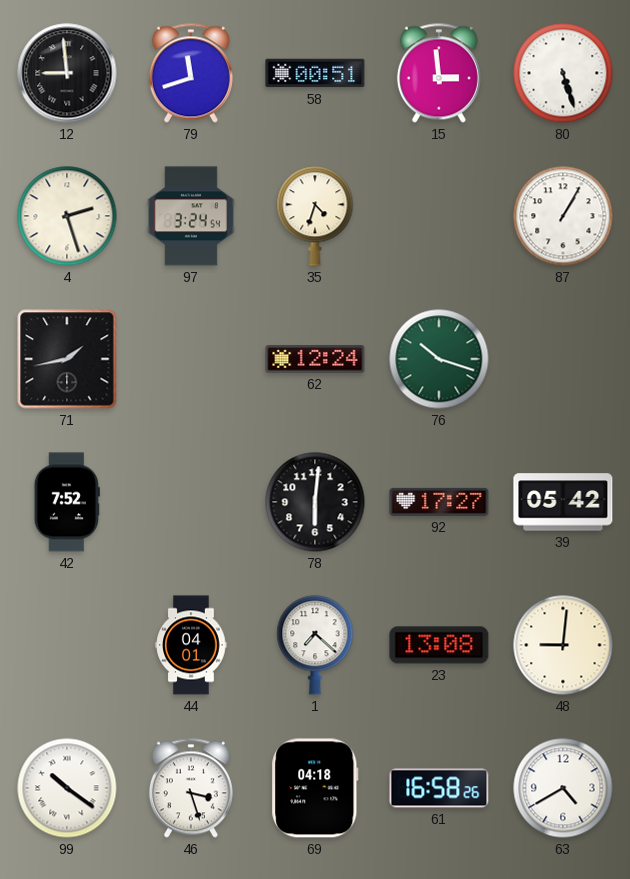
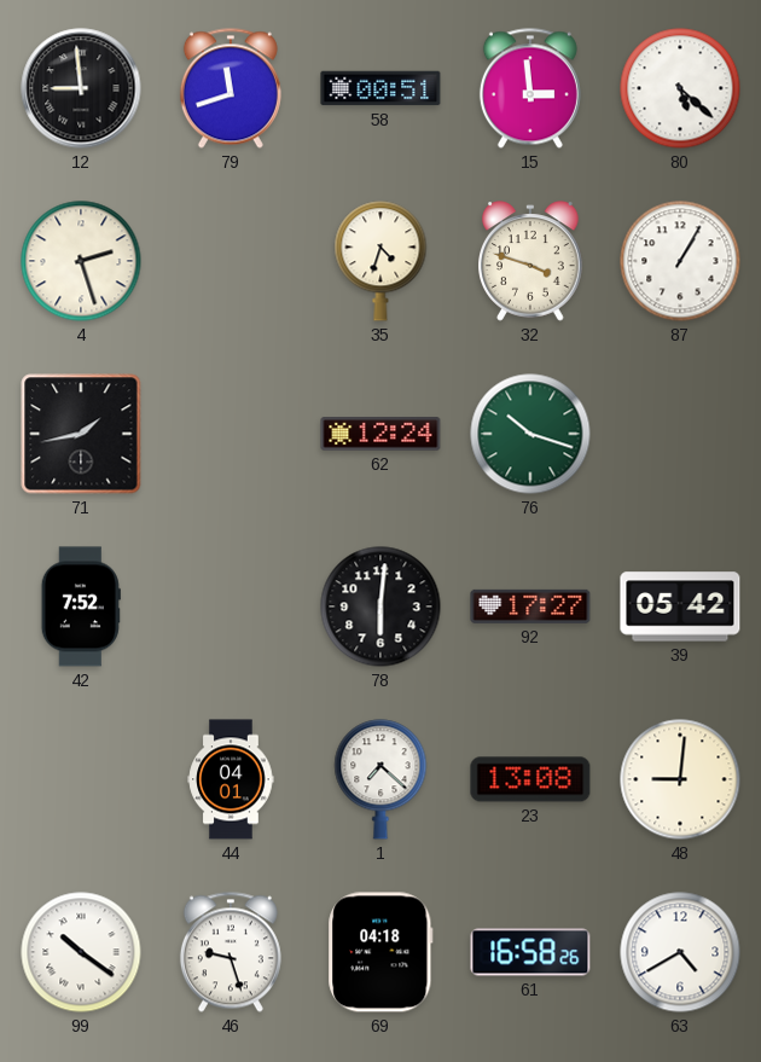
80: 5:27 -> 5:22 (680, 88)
97: 3:24 -> none (191, 216)
32: none -> 3:48 (531, 261)
46: 3:27 -> 9:27 (231, 952)
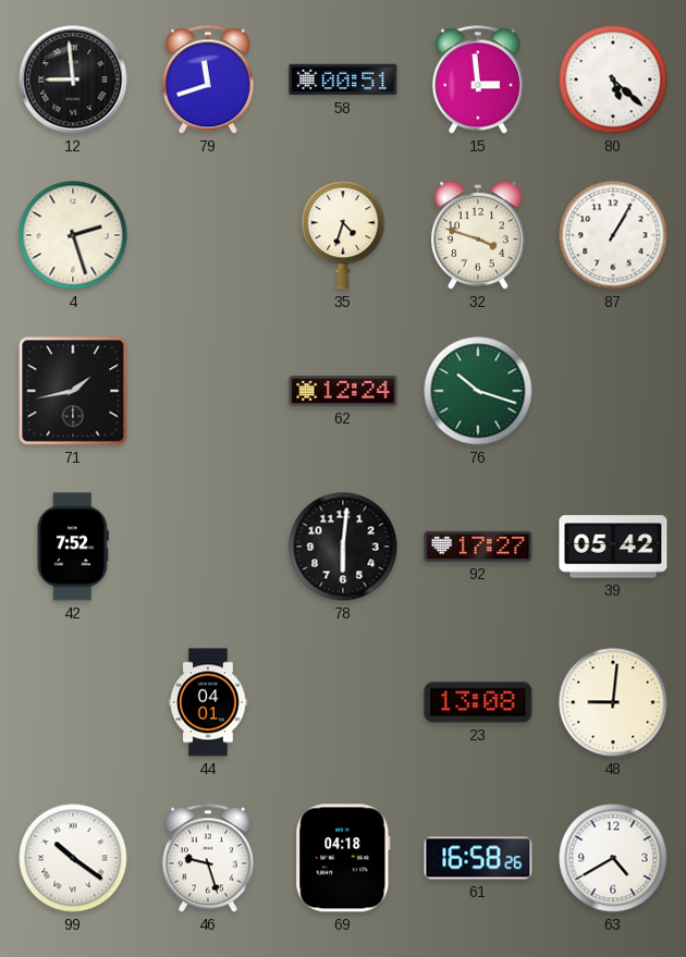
1: 7:22 -> none (380, 779)
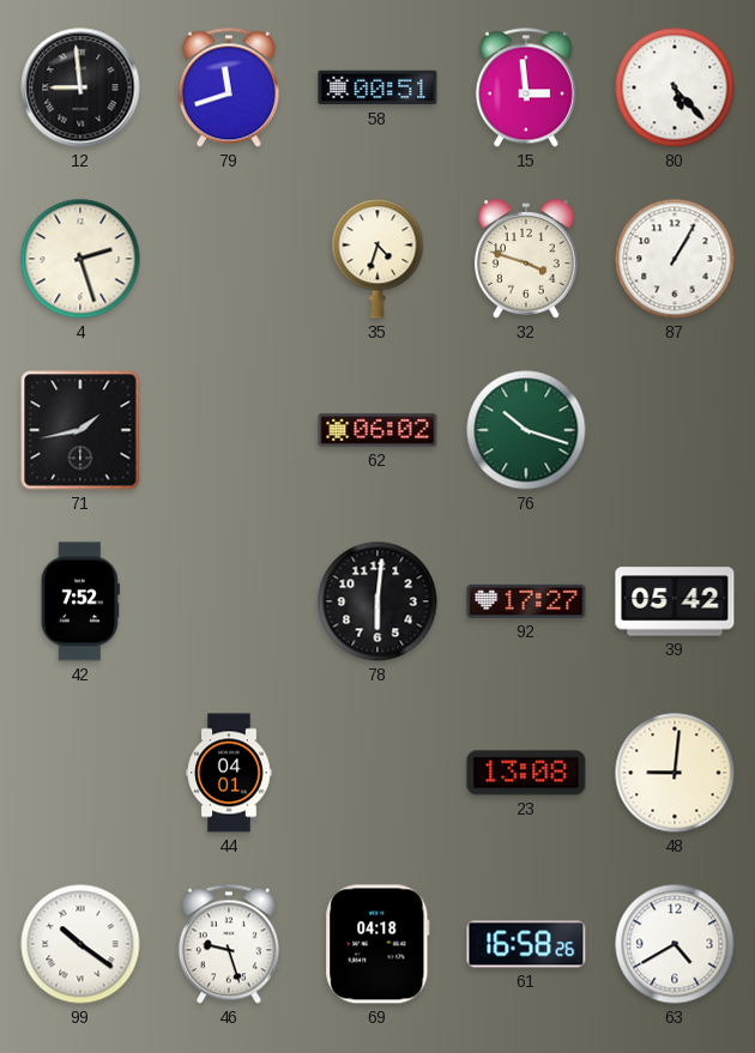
80: 5:22 -> 5:23 (675, 87)
62: 12:24 -> 06:02 (377, 430)
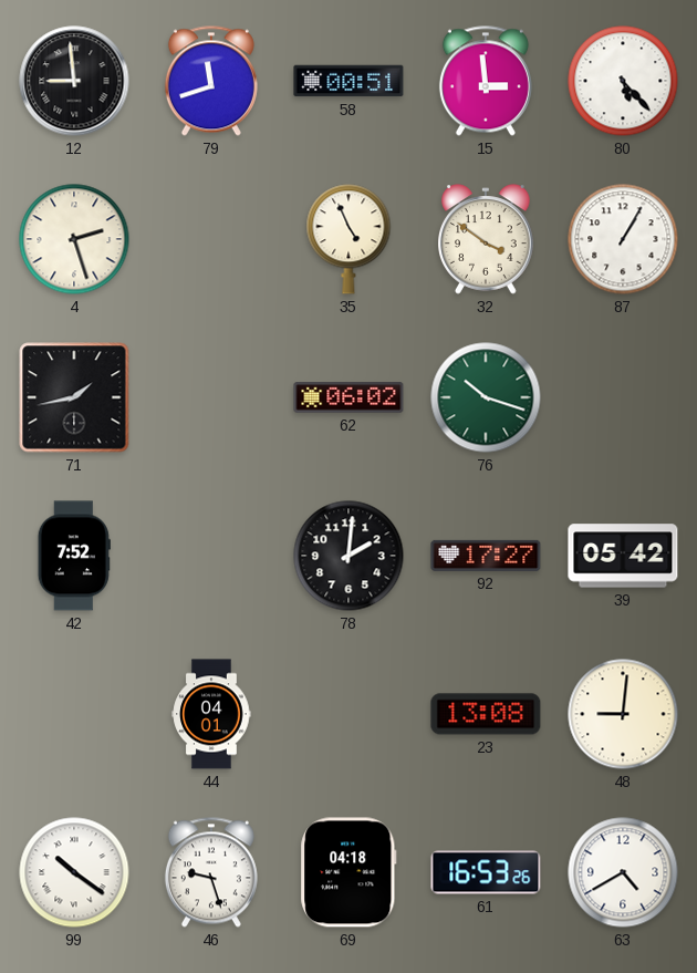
35: 4:33 -> 4:56 (348, 239)
32: 3:48 -> 3:51 (487, 239)
78: 6:01 -> 2:01 (348, 556)
61: 16:58 -> 16:53 (486, 872)
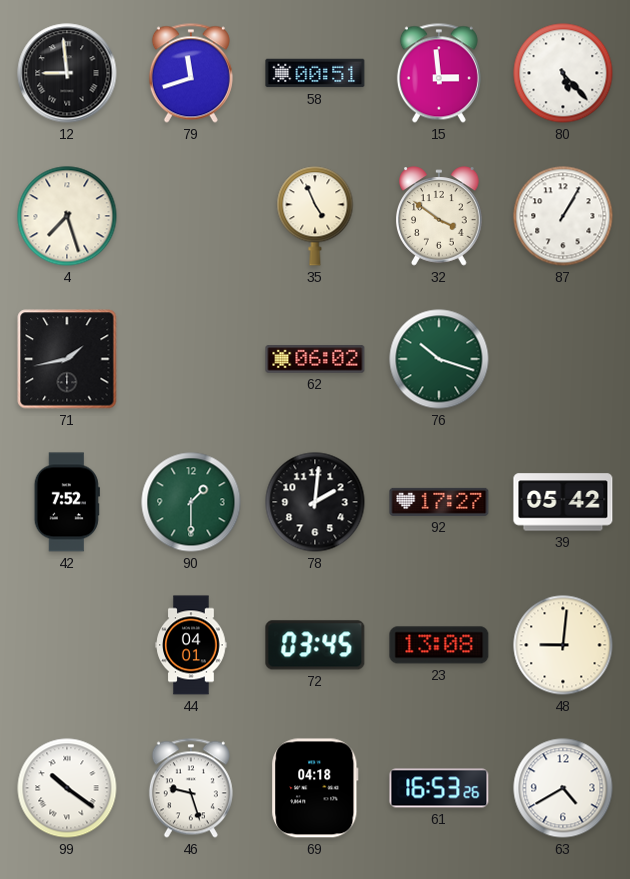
4: 2:27 -> 7:27 (67, 216)
90: none -> 1:30 (191, 502)
72: none -> 03:45 (315, 645)
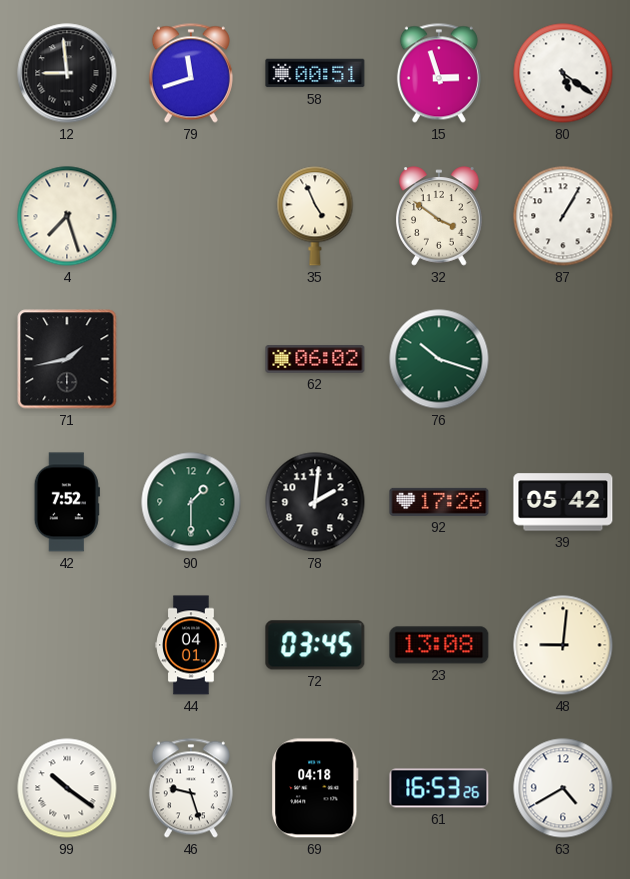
15: 2:59 -> 2:57 (439, 73)
80: 5:23 -> 5:21 (563, 73)
92: 17:27 -> 17:26 (439, 502)
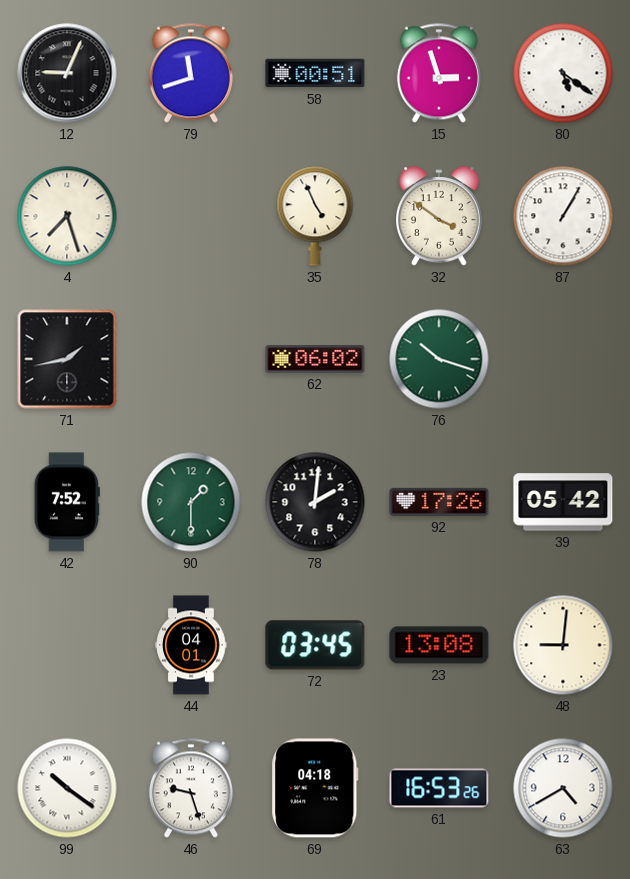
12: 8:59 -> 9:04 (67, 73)
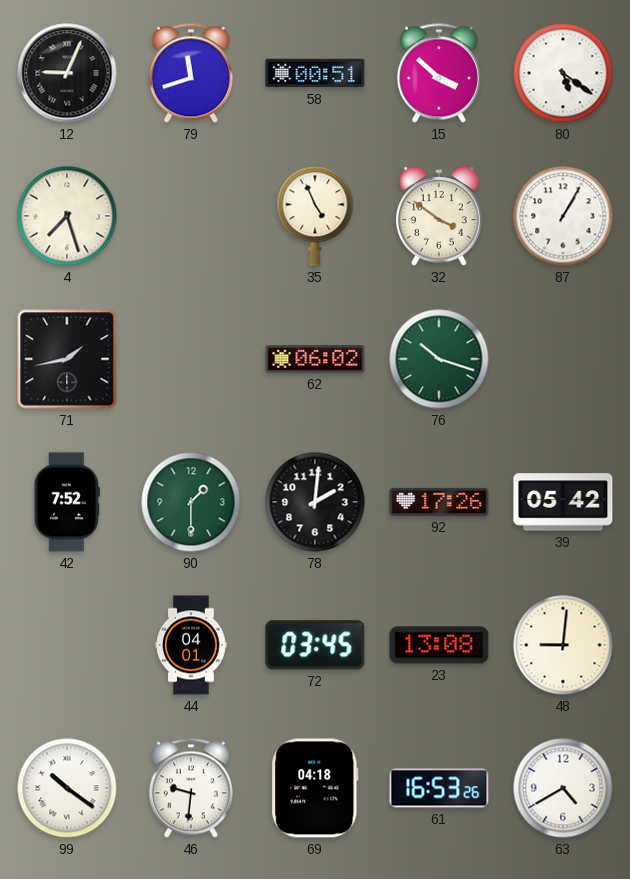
15: 2:57 -> 3:52 (439, 73)
46: 9:27 -> 9:31 (191, 788)
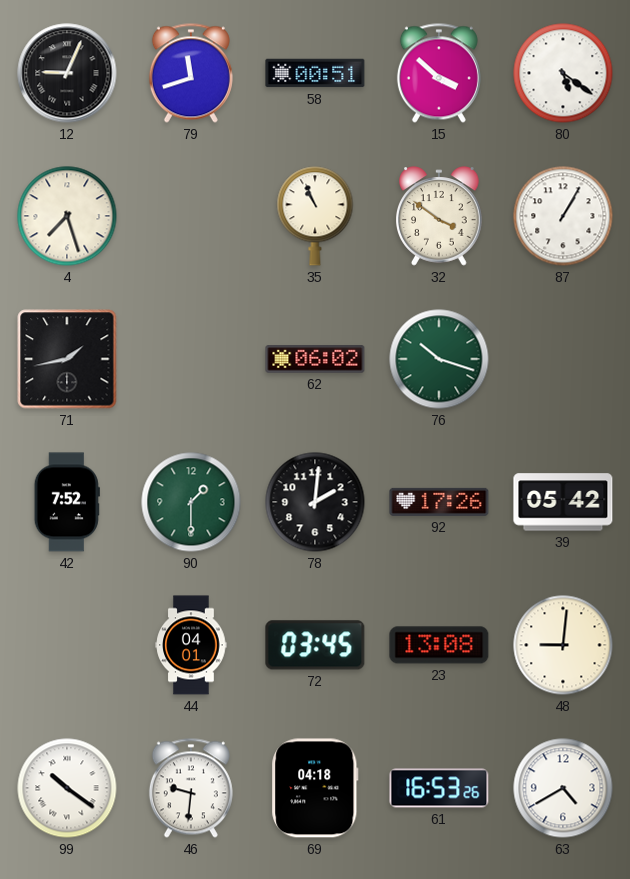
35: 4:56 -> 10:56 (315, 216)
